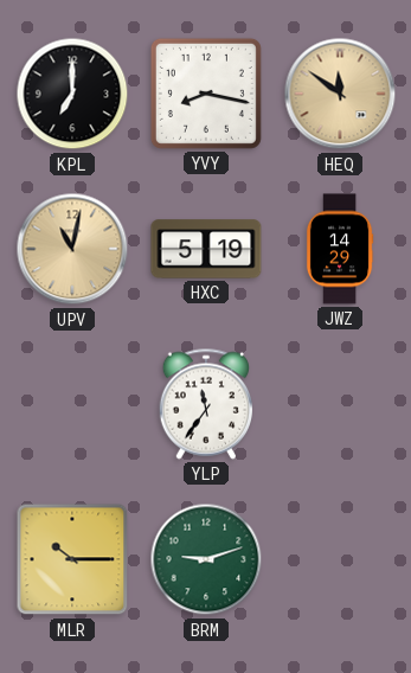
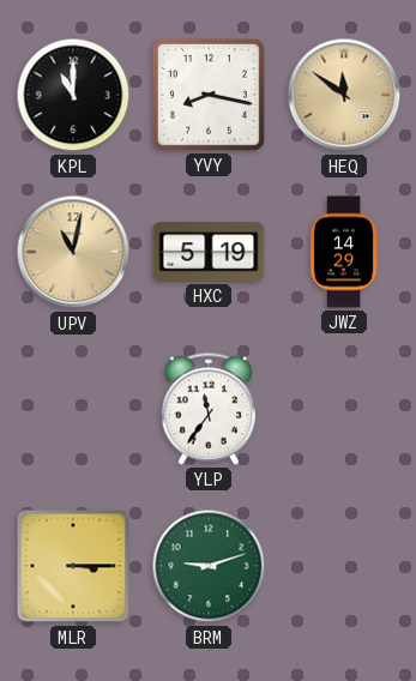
KPL: 7:00 -> 11:00 (73, 95)
MLR: 10:15 -> 3:15 (73, 566)
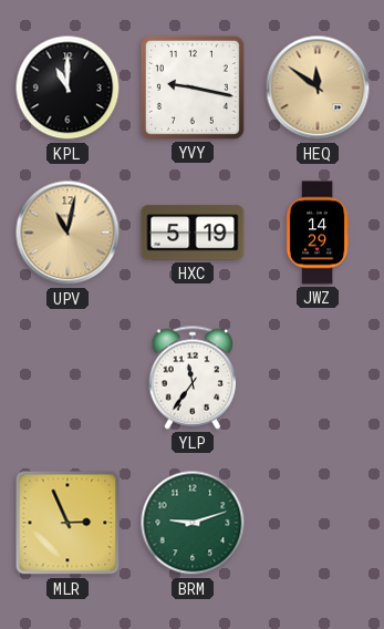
YVY: 8:17 -> 9:17 (193, 87)
MLR: 3:15 -> 2:56 (68, 523)
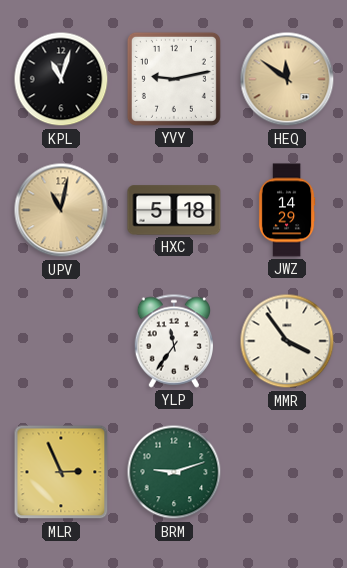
KPL: 11:00 -> 11:03 (61, 79)
YVY: 9:17 -> 9:13 (174, 79)
HXC: 5:19 -> 5:18 (174, 210)
MMR: none -> 3:54 (287, 341)
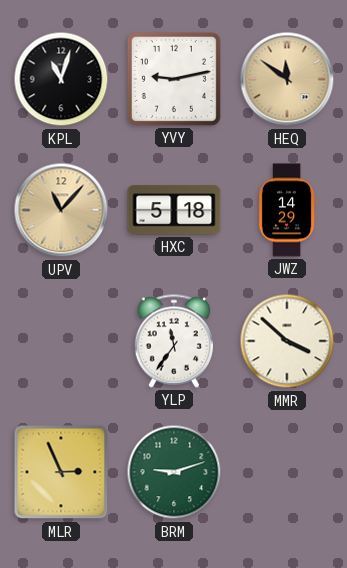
UPV: 11:02 -> 11:07 (61, 210)
MMR: 3:54 -> 3:52 (287, 341)
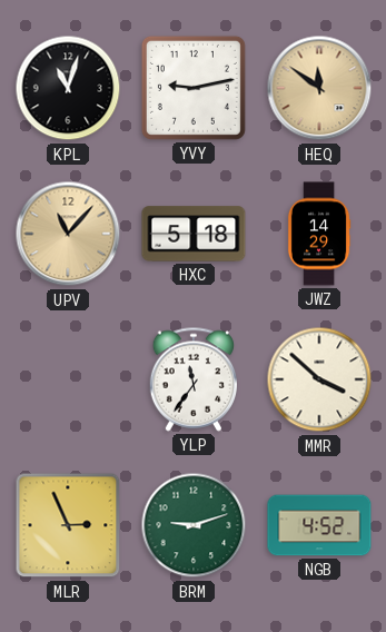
NGB: none -> 4:52 (319, 525)
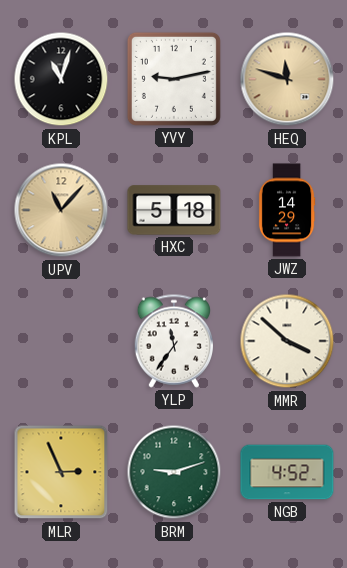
HEQ: 11:51 -> 11:48 (287, 79)
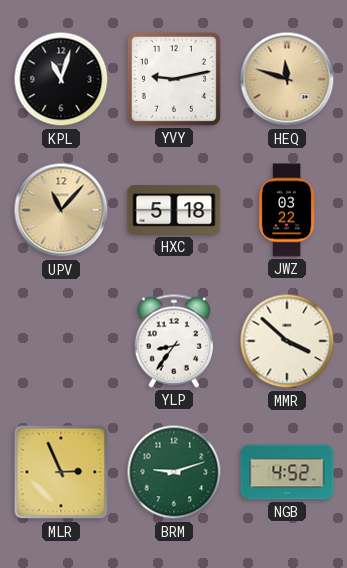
JWZ: 14:29 -> 03:22 (287, 210)
YLP: 11:36 -> 8:36 (173, 341)
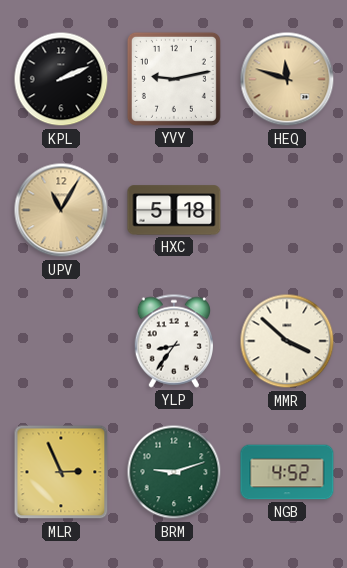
KPL: 11:03 -> 2:11 (61, 79)
UPV: 11:07 -> 11:05 (61, 210)
JWZ: 03:22 -> none (287, 210)
